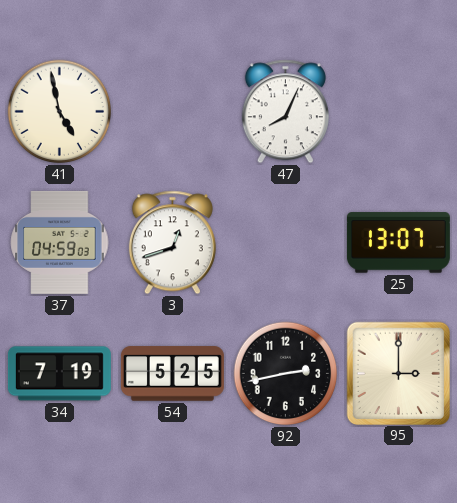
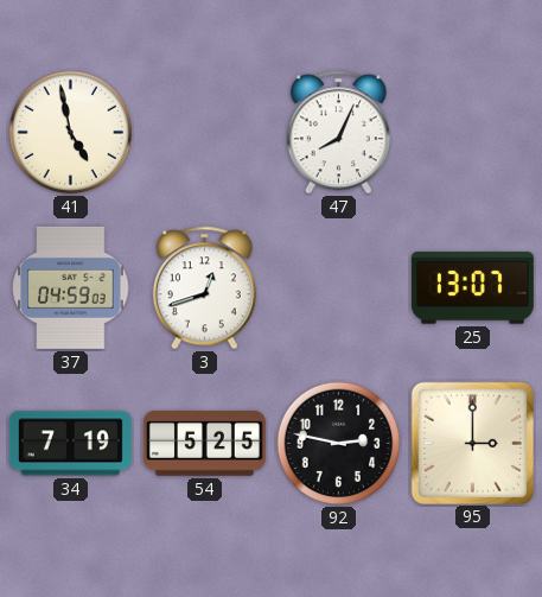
92: 2:43 -> 2:47 (339, 444)
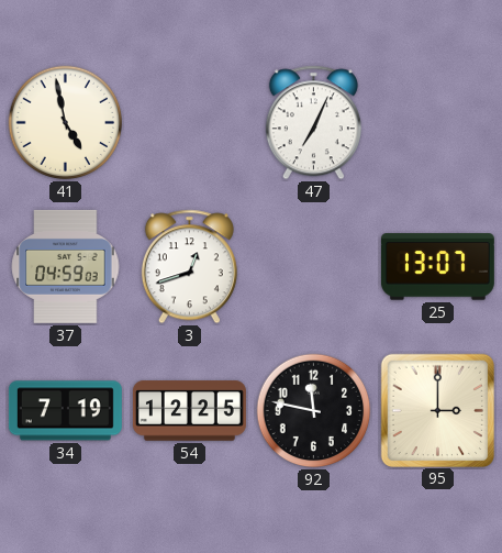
47: 8:04 -> 7:04 (313, 123)
54: 5:25 -> 12:25 (189, 411)
92: 2:47 -> 11:47 (314, 411)
